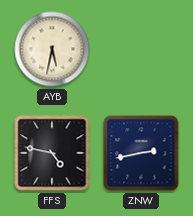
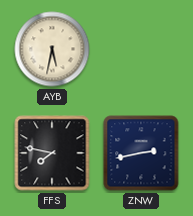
FFS: 4:47 -> 7:47 (52, 153)
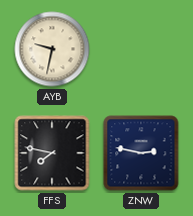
AYB: 5:32 -> 9:32 (52, 49)
ZNW: 2:43 -> 2:47 (141, 153)
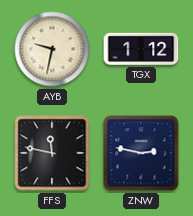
TGX: none -> 1:12 (141, 49)
FFS: 7:47 -> 11:47 (52, 153)
